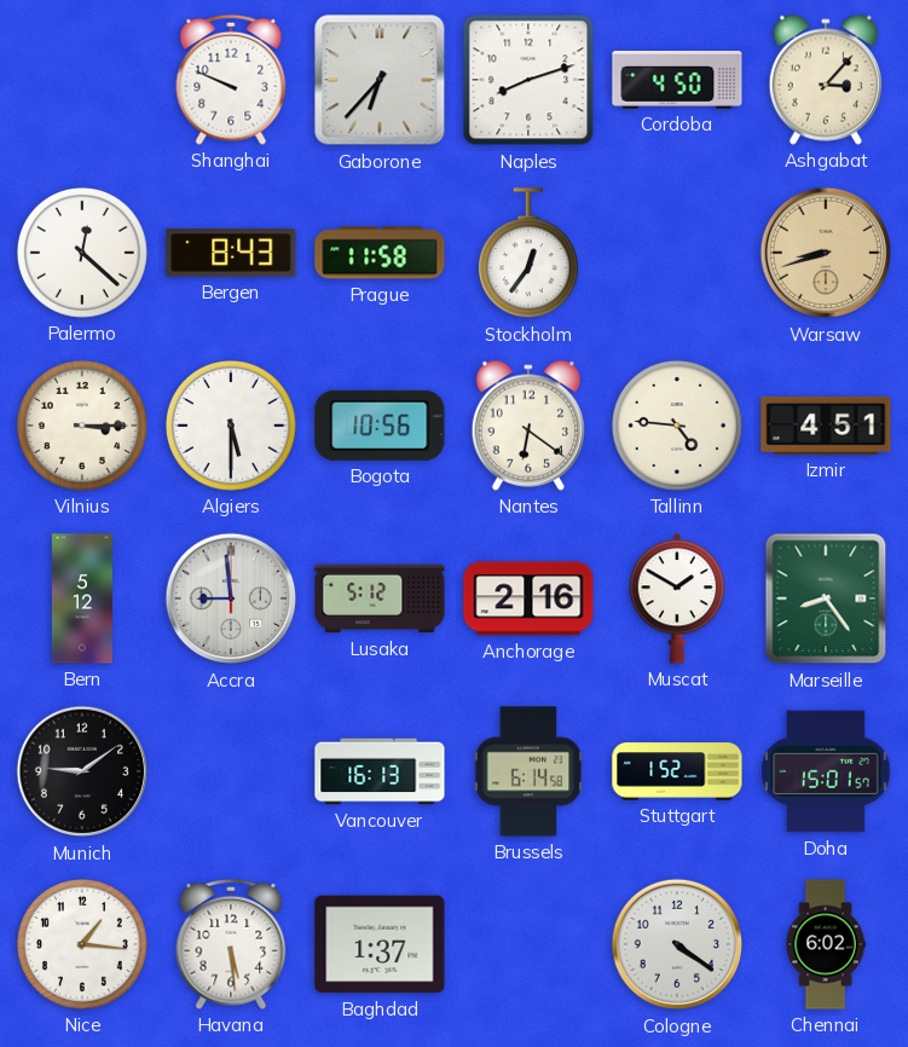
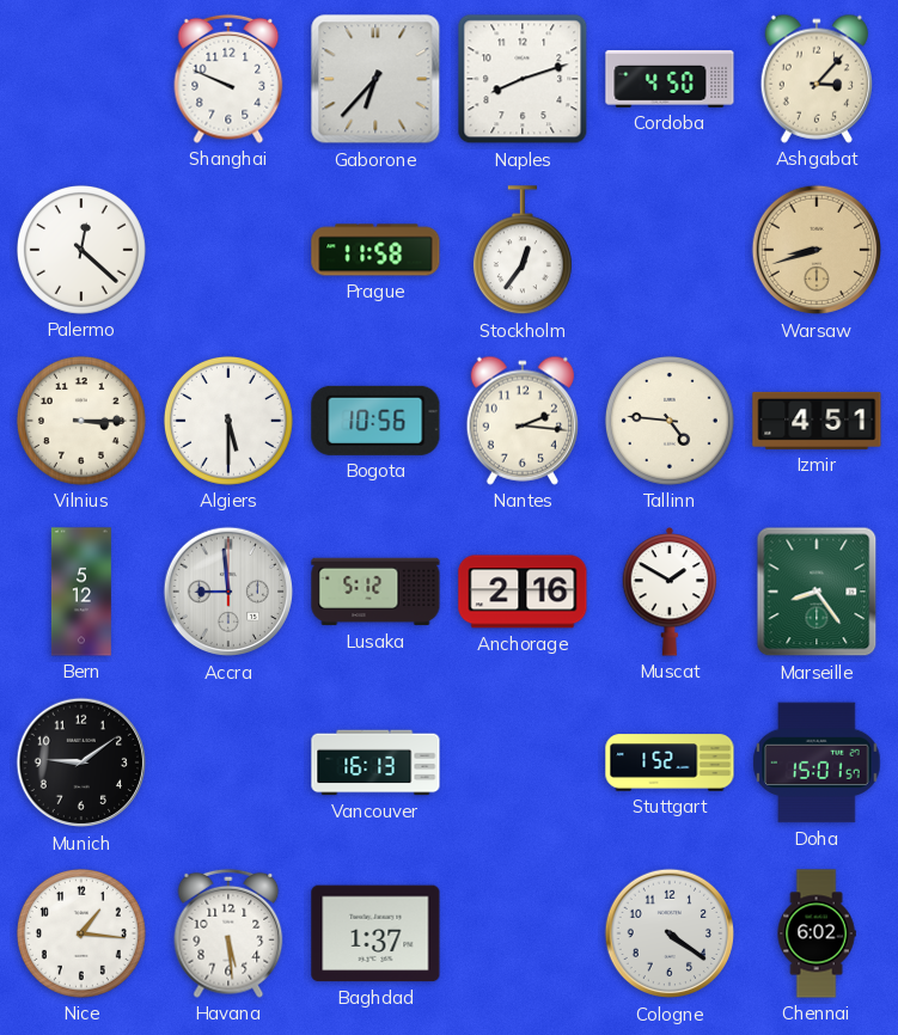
Bergen: 8:43 -> none (231, 253)
Nantes: 6:21 -> 2:16 (521, 421)
Brussels: 6:14 -> none (528, 771)
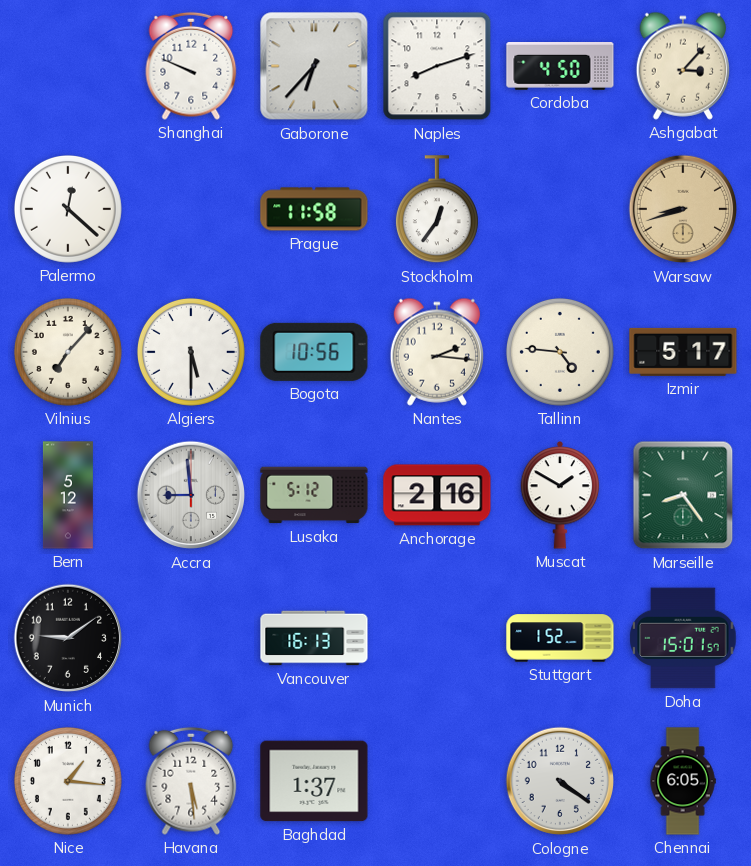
Vilnius: 3:15 -> 7:07 (68, 352)
Izmir: 4:51 -> 5:17 (683, 352)
Chennai: 6:02 -> 6:05 (683, 781)
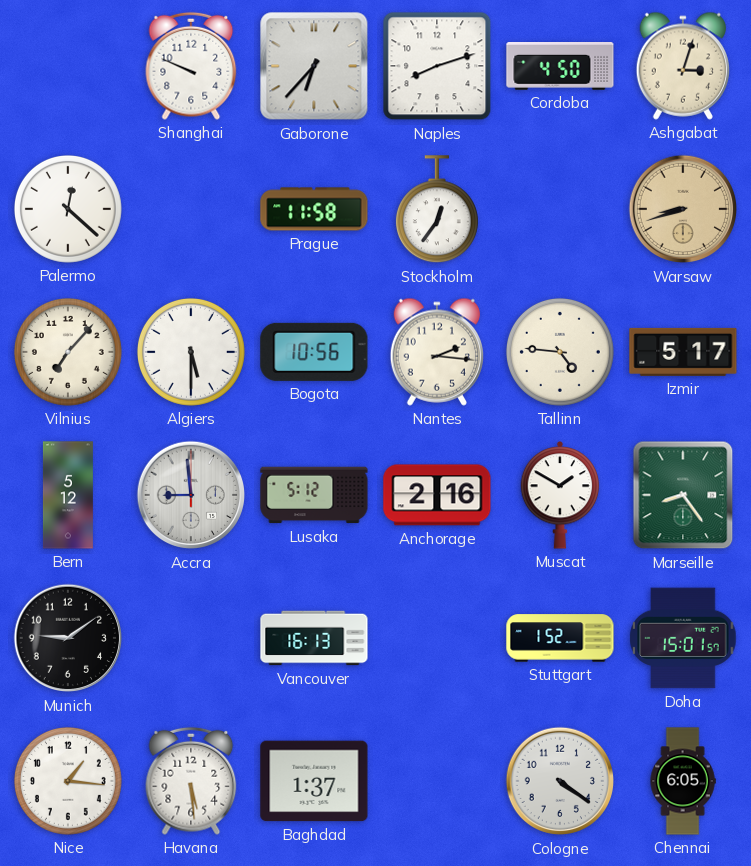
Ashgabat: 3:07 -> 3:03 (682, 66)
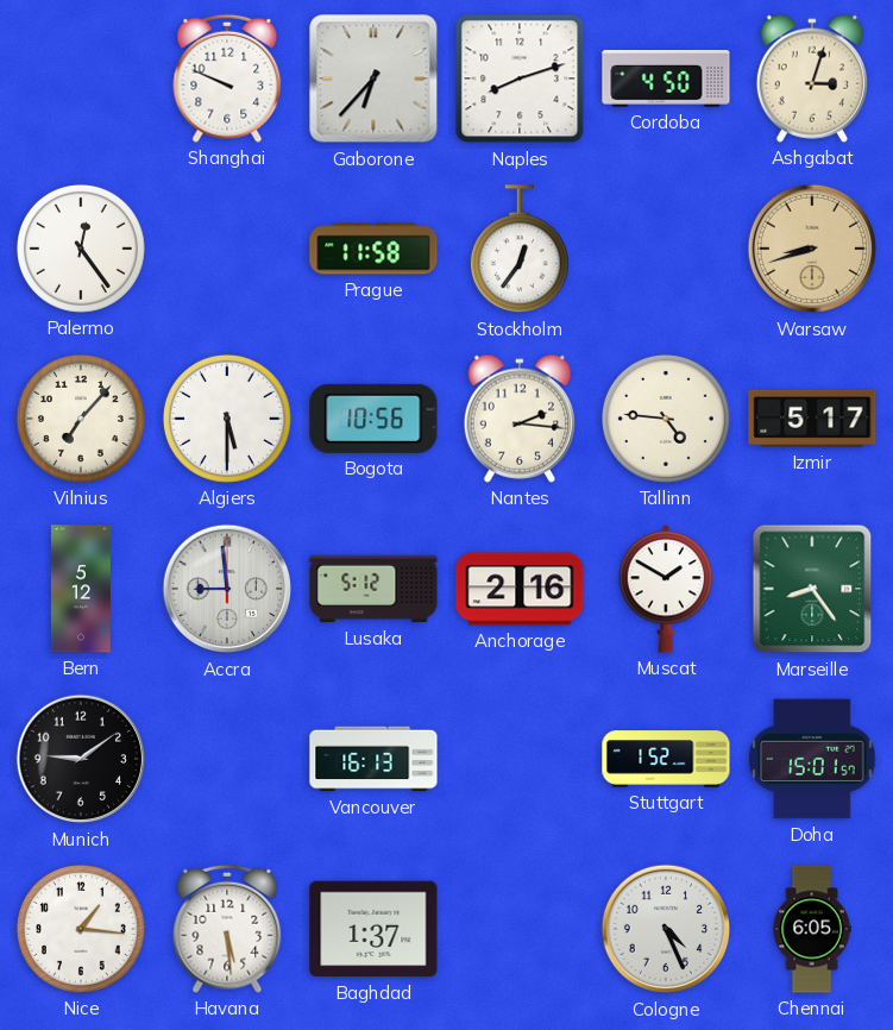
Palermo: 12:22 -> 12:24 (81, 249)
Cologne: 4:21 -> 4:26 (666, 929)
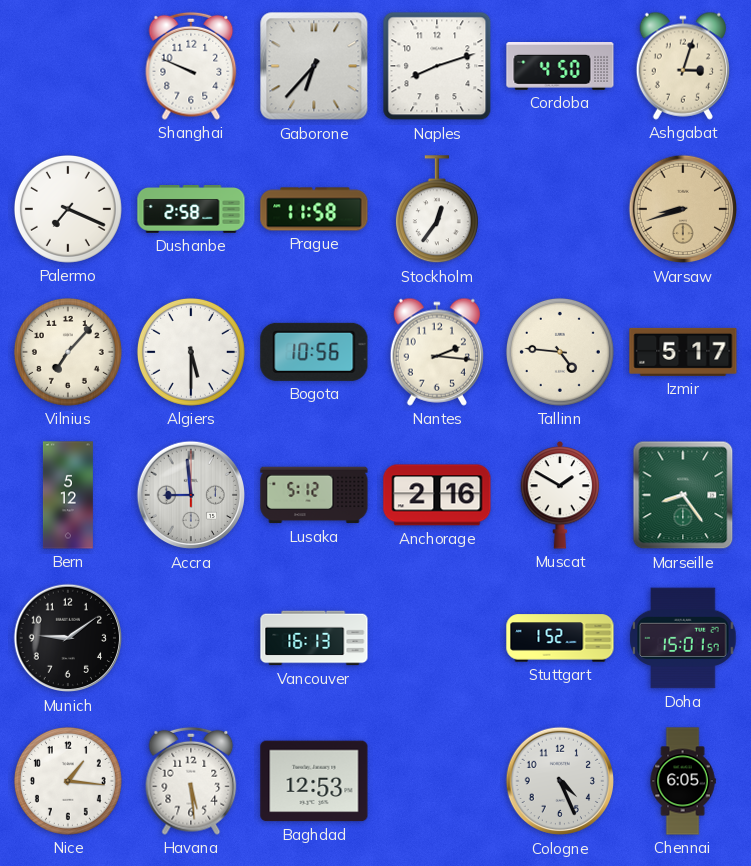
Palermo: 12:24 -> 7:19 (68, 209)
Dushanbe: none -> 2:58 (191, 210)
Baghdad: 1:37 -> 12:53 (314, 781)
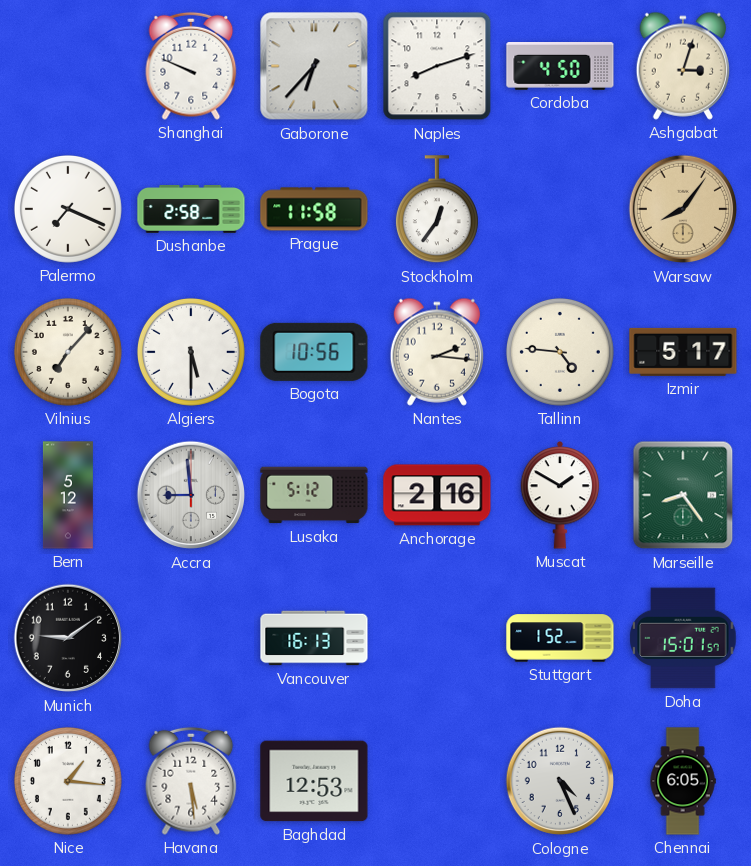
Warsaw: 8:42 -> 8:06 (683, 209)
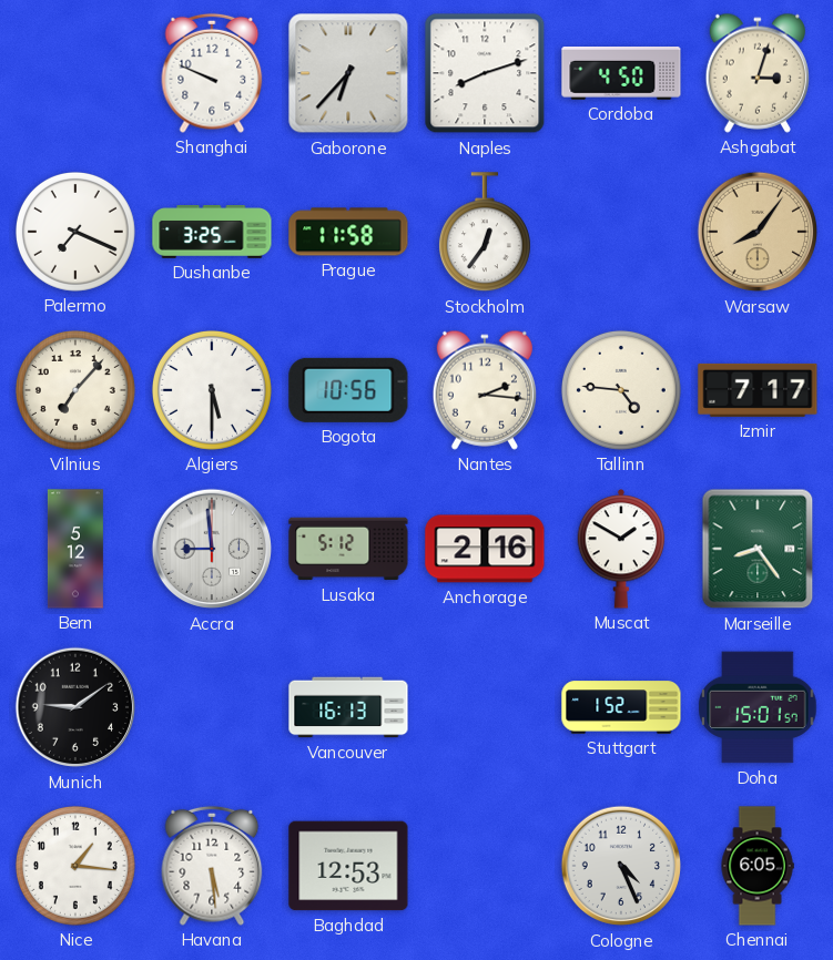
Dushanbe: 2:58 -> 3:25 (212, 233)
Izmir: 5:17 -> 7:17 (758, 390)
